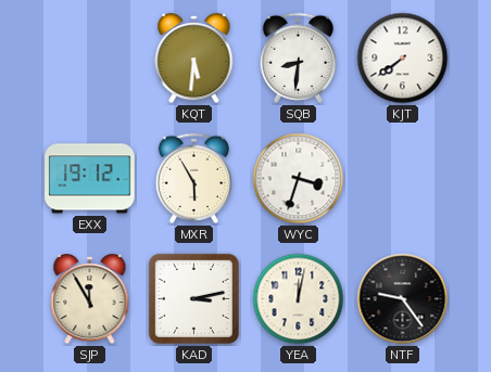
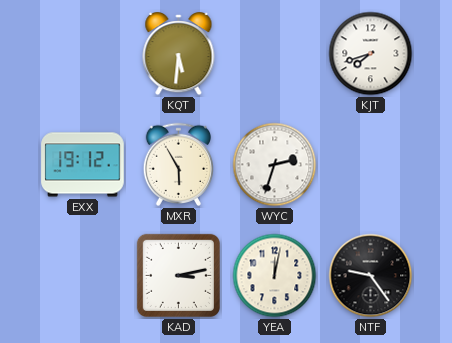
SQB: 8:31 -> none (298, 57)
KJT: 7:39 -> 7:42 (371, 54)
WYC: 3:33 -> 2:33 (275, 165)
SJP: 11:55 -> none (90, 299)
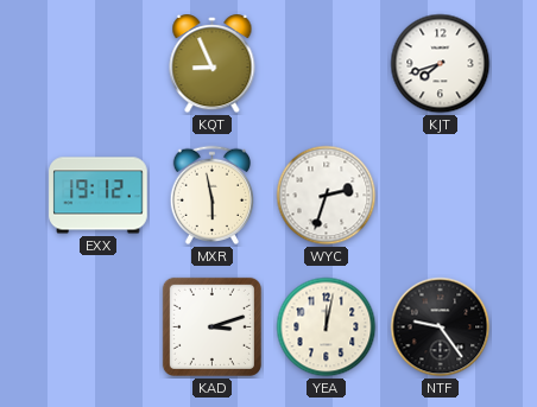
KQT: 5:31 -> 8:56 (213, 64)
MXR: 5:55 -> 5:58 (211, 195)
KAD: 3:13 -> 3:12 (211, 326)
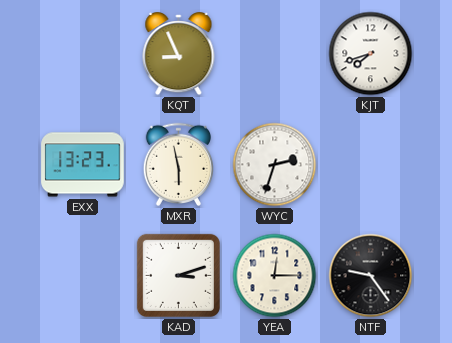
EXX: 19:12 -> 13:23 (83, 165)
YEA: 12:02 -> 12:15 (275, 276)
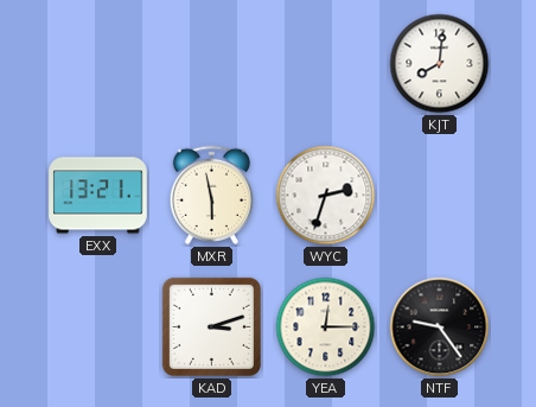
KQT: 8:56 -> none (179, 54)
KJT: 7:42 -> 8:01 (440, 64)
EXX: 13:23 -> 13:21 (98, 196)
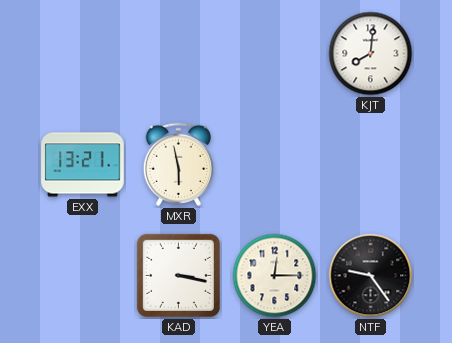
WYC: 2:33 -> none (326, 196)
KAD: 3:12 -> 3:17 (178, 275)
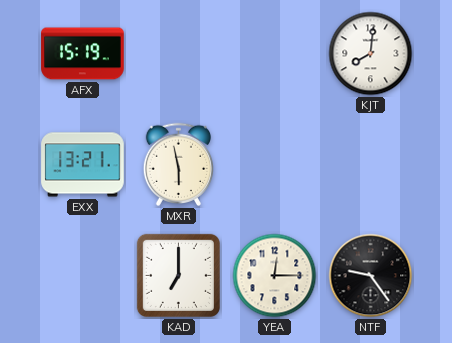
AFX: none -> 15:19 (83, 54)
KAD: 3:17 -> 7:00 (178, 275)
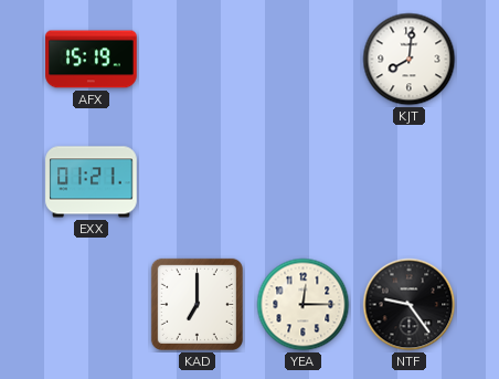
EXX: 13:21 -> 01:21 (92, 182)
MXR: 5:58 -> none (178, 164)
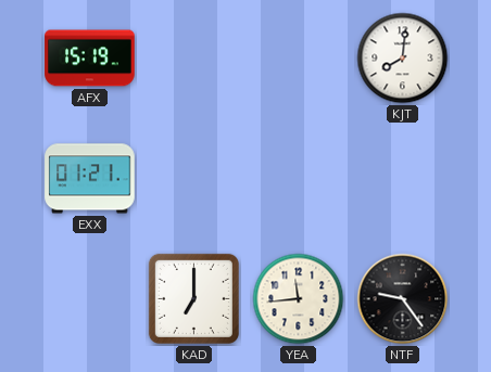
YEA: 12:15 -> 11:44 (299, 299)
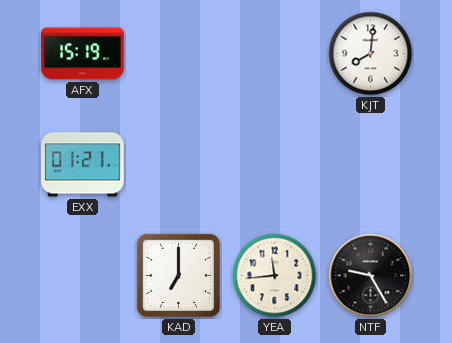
NTF: 9:24 -> 9:25 (371, 276)
